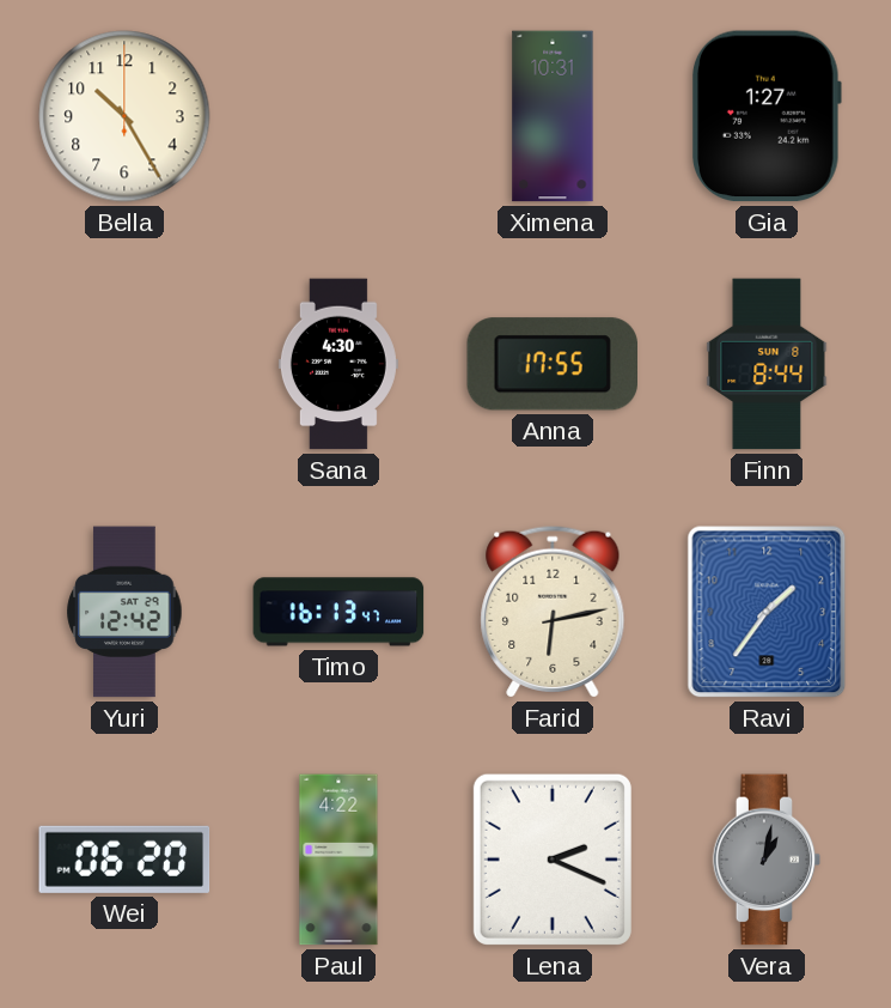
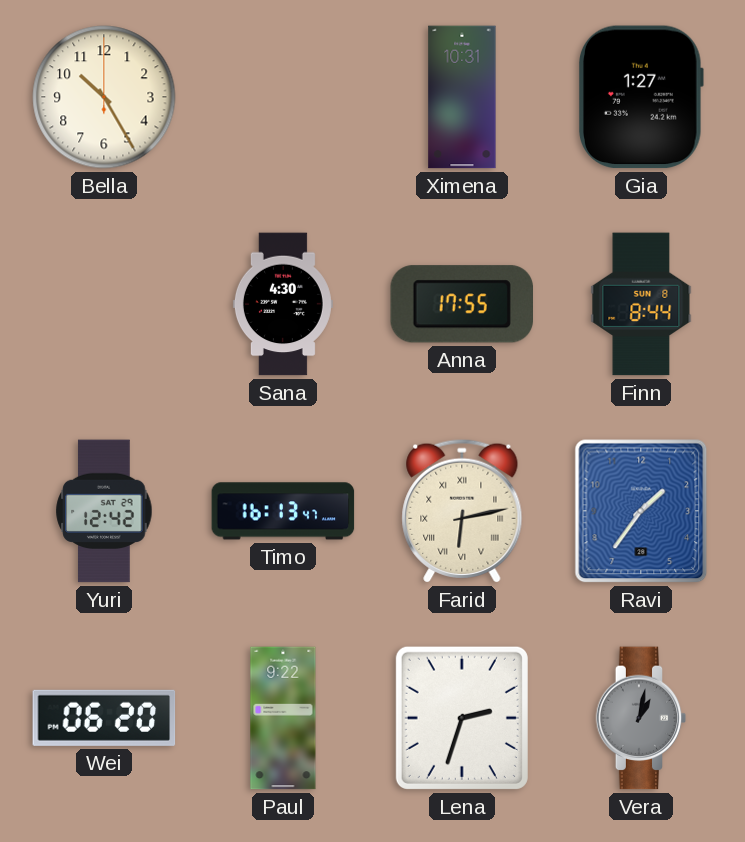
Farid numerals: Arabic -> Roman (462, 511)
Paul: 4:22 -> 9:22 (283, 718)
Lena: 2:19 -> 2:33 (462, 718)
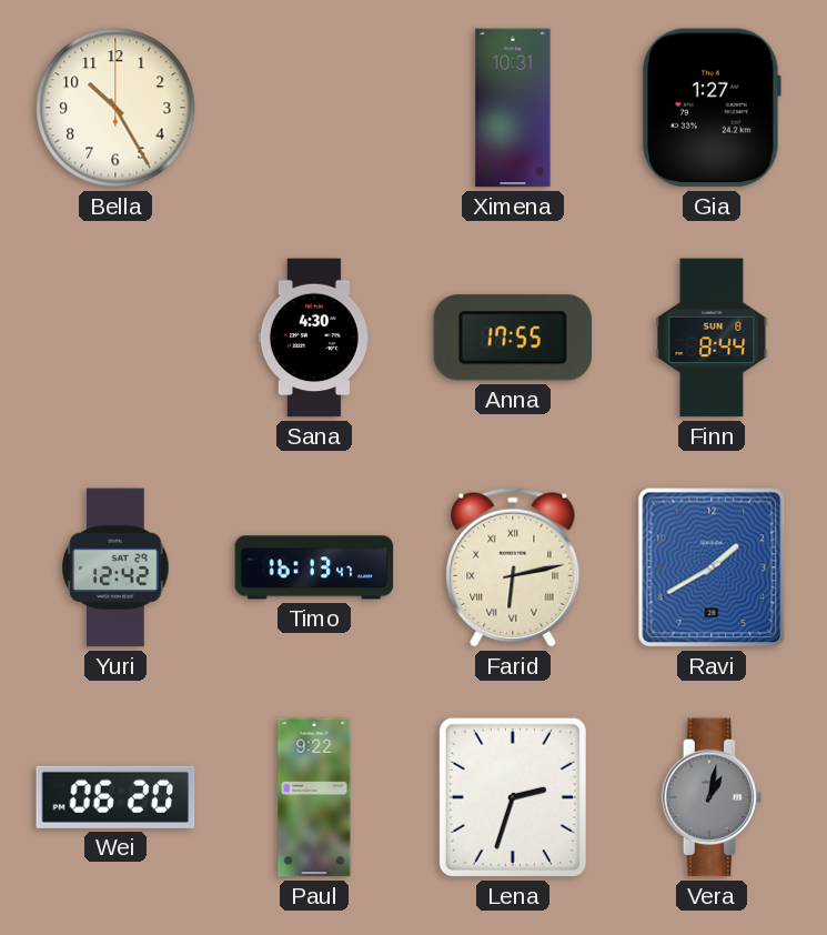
Ravi: 1:36 -> 1:40 (712, 567)
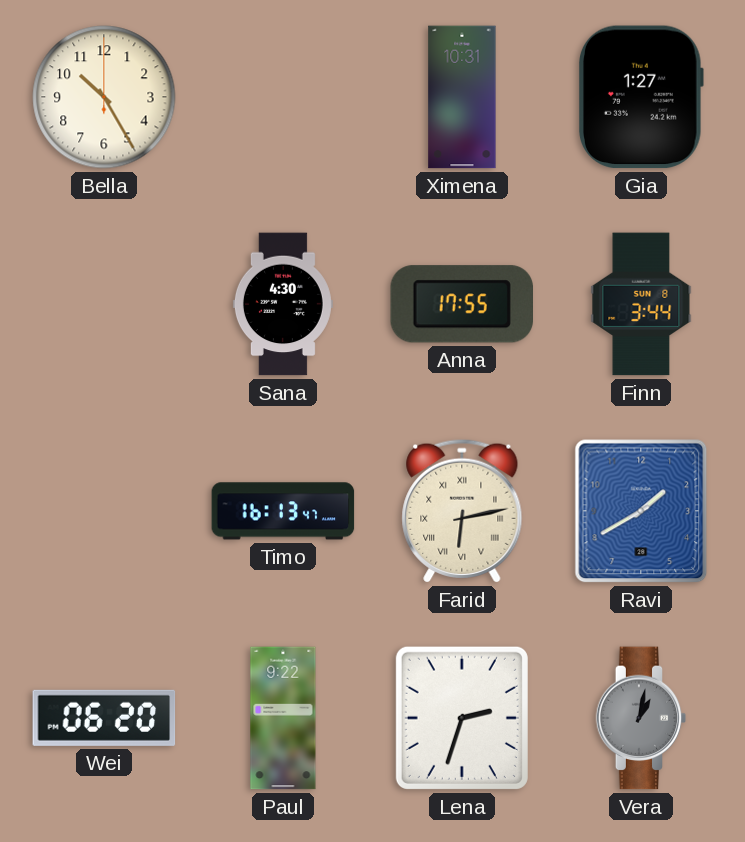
Finn: 8:44 -> 3:44 (641, 304)
Yuri: 12:42 -> none (115, 567)
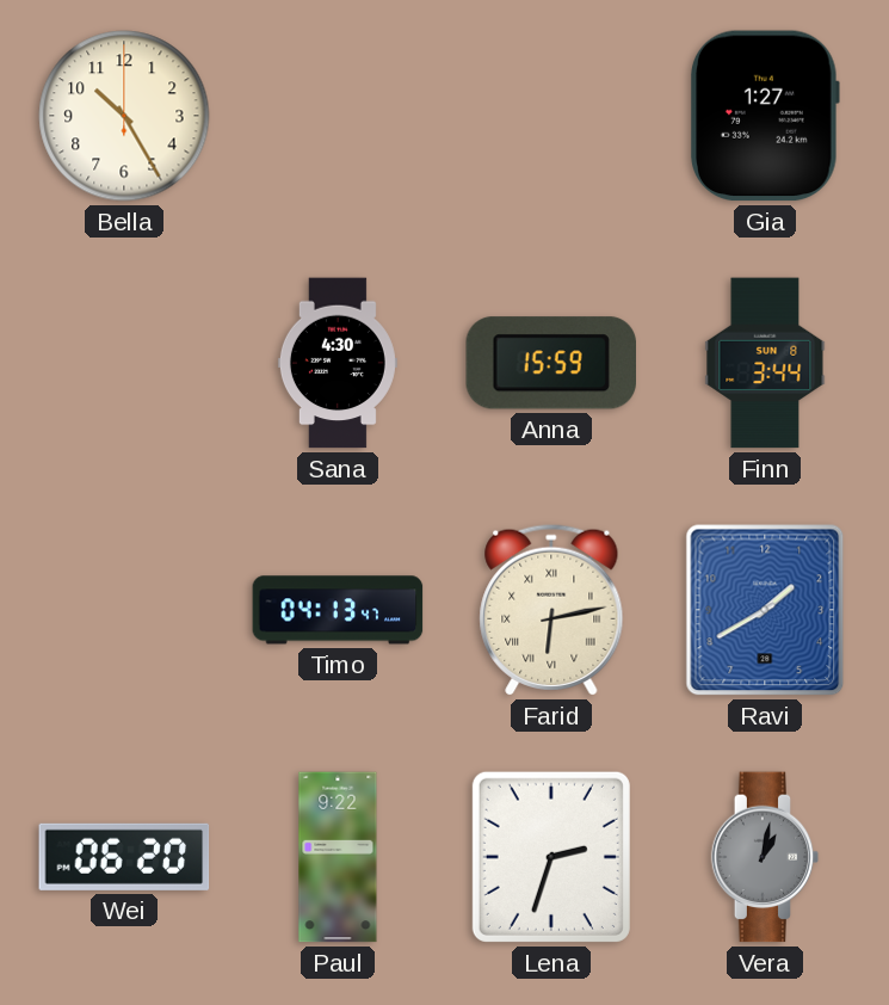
Ximena: 10:31 -> none (462, 97)
Anna: 17:55 -> 15:59 (550, 363)
Timo: 16:13 -> 04:13 (338, 610)
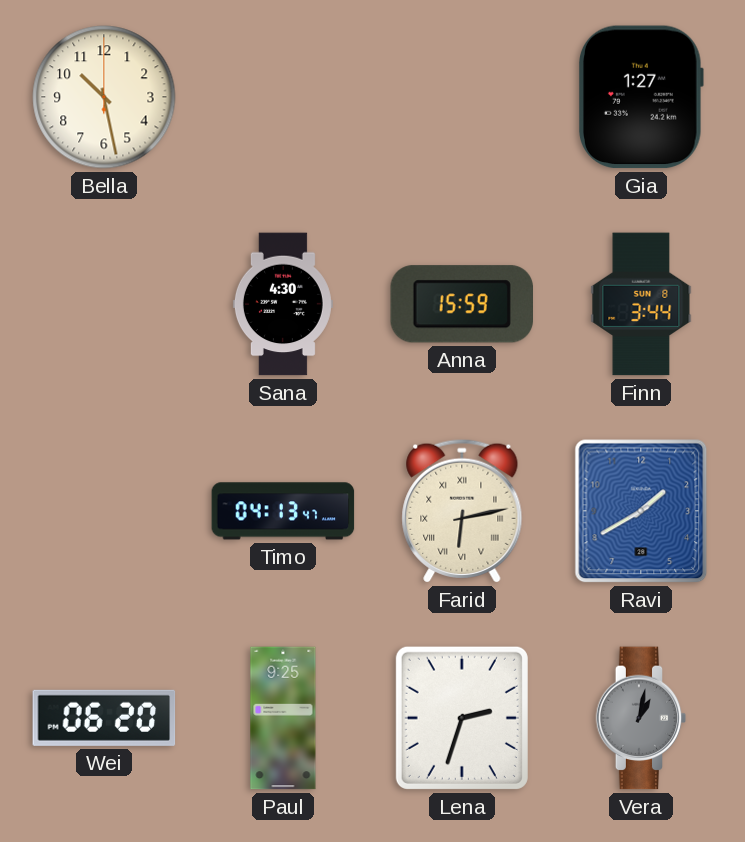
Bella: 10:25 -> 10:28 (104, 97)
Paul: 9:22 -> 9:25 (283, 718)
